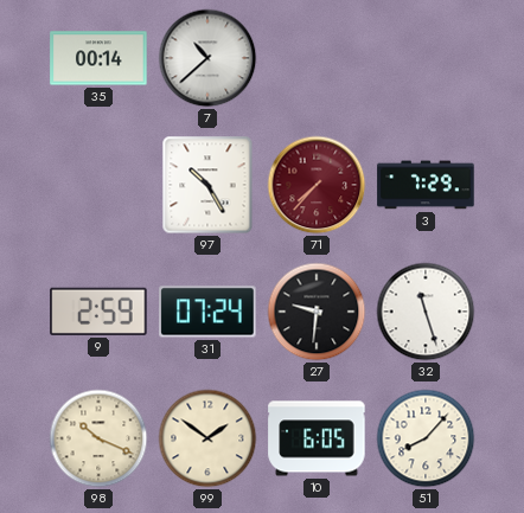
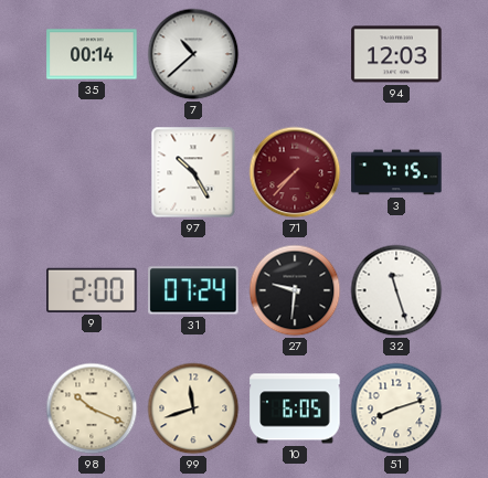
94: none -> 12:03 (396, 54)
3: 7:29 -> 7:15 (396, 172)
9: 2:59 -> 2:00 (92, 290)
99: 1:51 -> 11:42 (193, 408)
51: 8:07 -> 8:12 (396, 408)
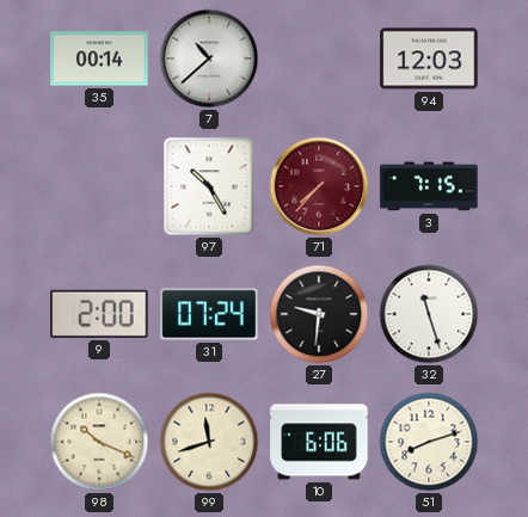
10: 6:05 -> 6:06 (319, 442)
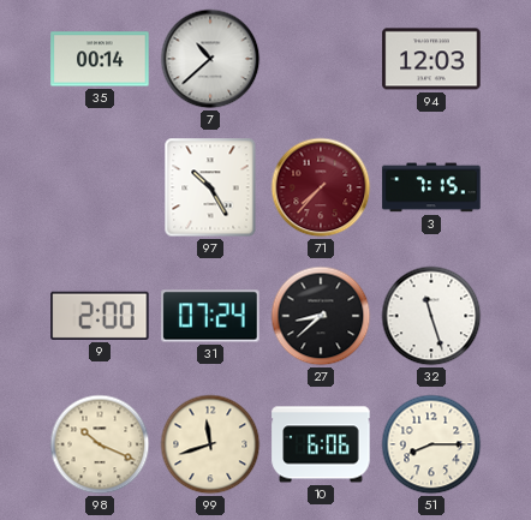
27: 9:31 -> 8:38 (321, 316)
51: 8:12 -> 8:15 (431, 444)
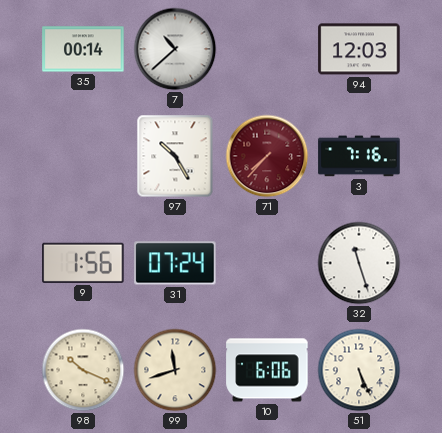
3: 7:15 -> 7:16 (359, 156)
9: 2:00 -> 1:56 (83, 263)
27: 8:38 -> none (321, 316)
51: 8:15 -> 5:26 (359, 370)
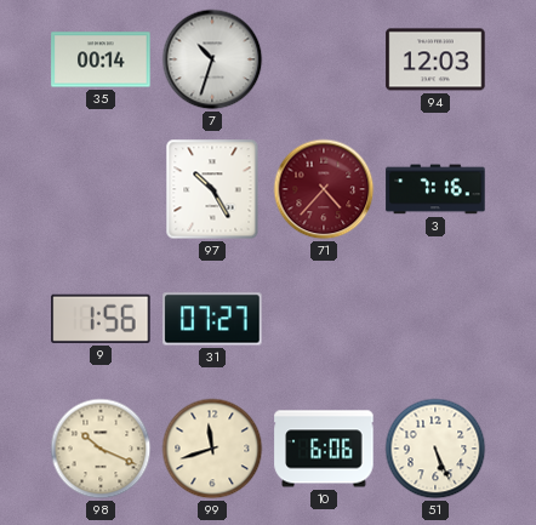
7: 10:38 -> 10:33 (212, 59)
71: 7:37 -> 4:37 (324, 189)
31: 07:24 -> 07:27 (212, 319)
32: 11:27 -> none (359, 263)
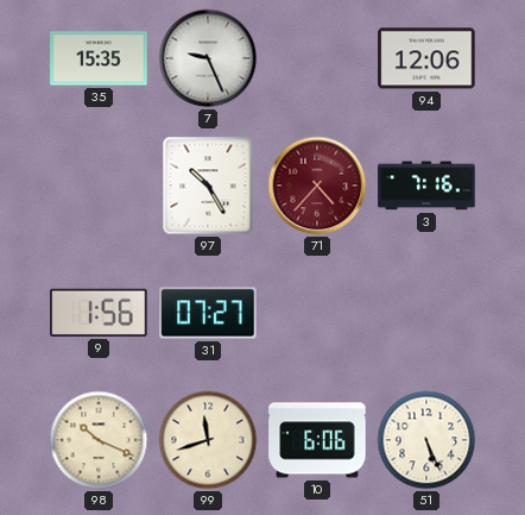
35: 00:14 -> 15:35 (99, 58)
7: 10:33 -> 9:26 (208, 58)
94: 12:03 -> 12:06 (426, 58)
